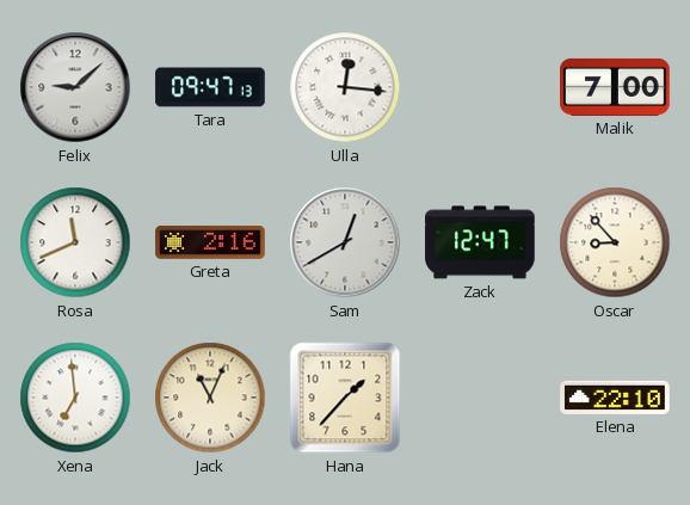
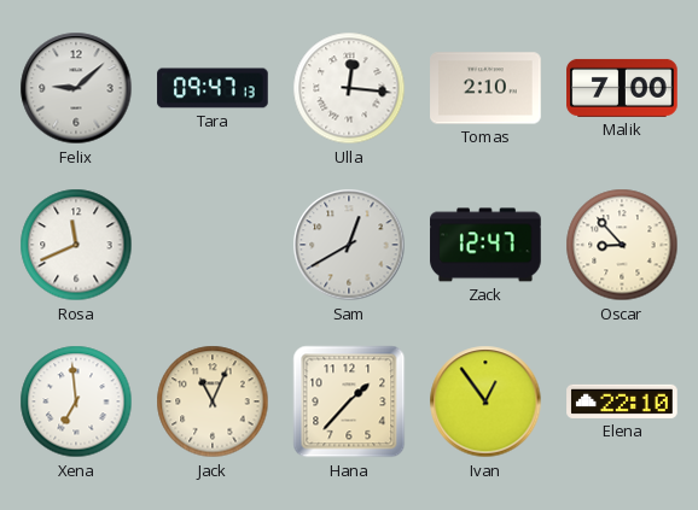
Tomas: none -> 2:10 (485, 88)
Greta: 2:16 -> none (210, 242)
Ivan: none -> 12:54 (485, 401)
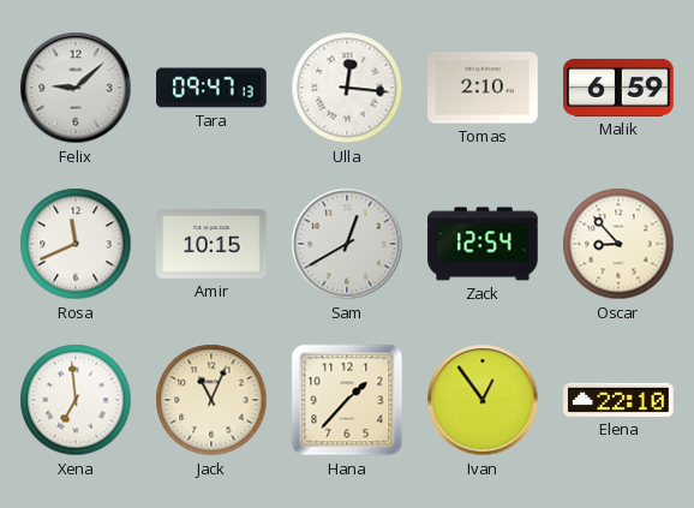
Malik: 7:00 -> 6:59 (618, 88)
Amir: none -> 10:15 (211, 244)
Zack: 12:47 -> 12:54 (483, 244)
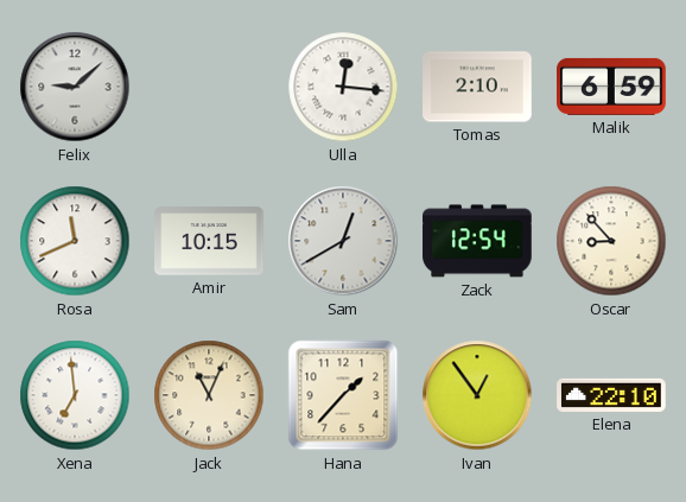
Tara: 09:47 -> none (211, 88)
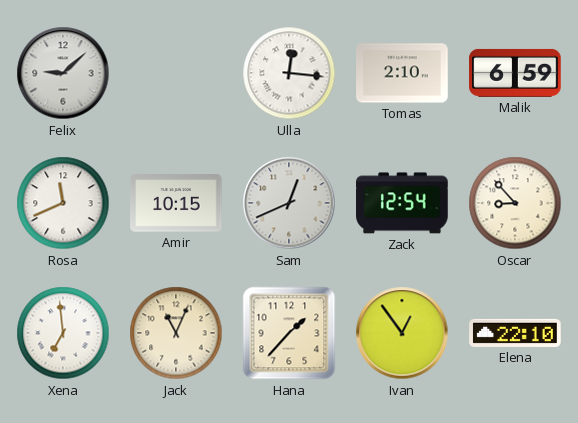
Sam: 12:40 -> 12:41 (289, 203)
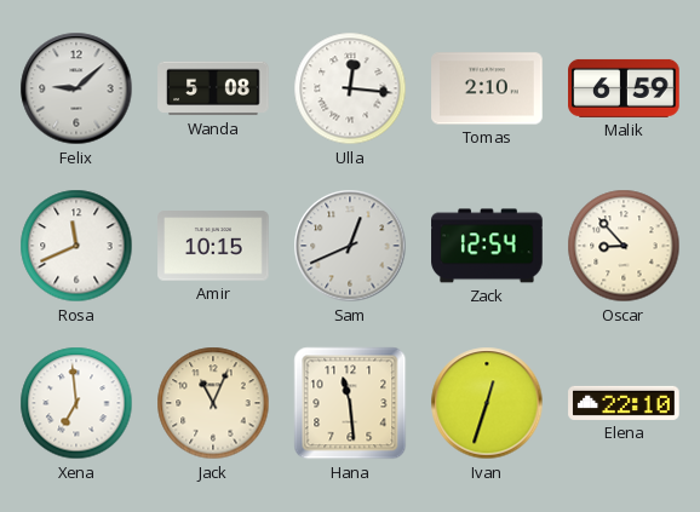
Wanda: none -> 5:08 (213, 88)
Hana: 1:37 -> 11:29 (350, 403)
Ivan: 12:54 -> 12:33 (487, 403)
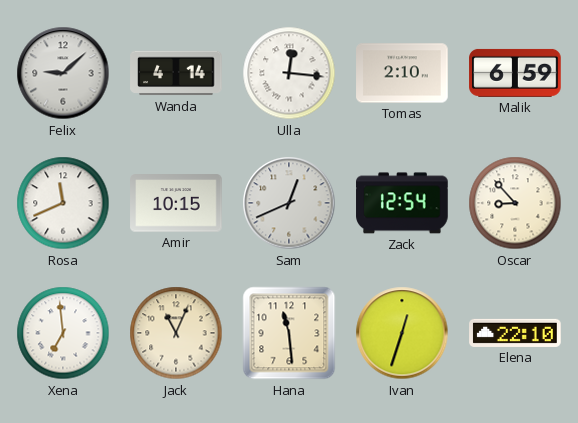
Wanda: 5:08 -> 4:14 (176, 73)
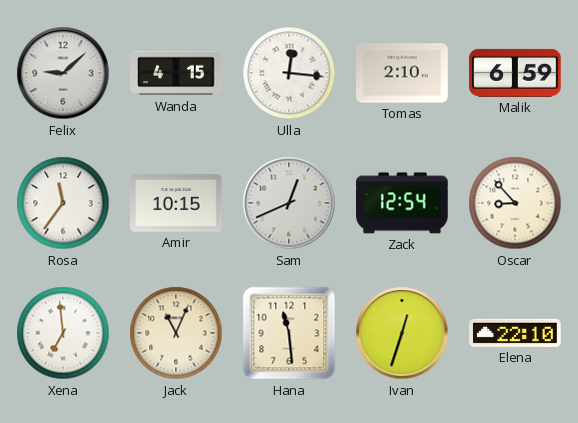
Wanda: 4:14 -> 4:15 (176, 73)
Rosa: 11:41 -> 11:36 (63, 203)
